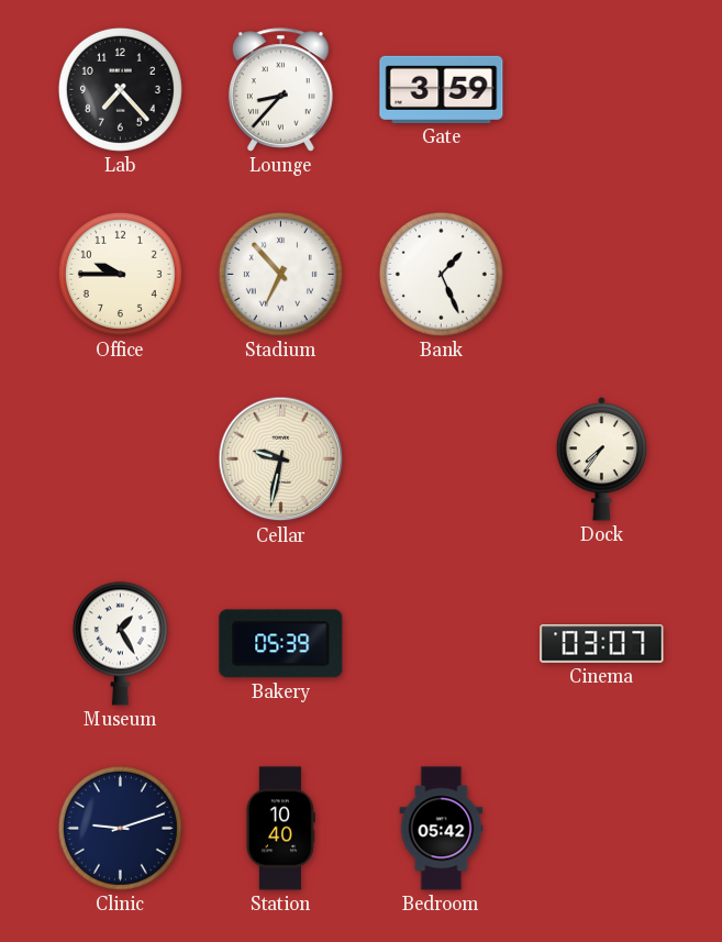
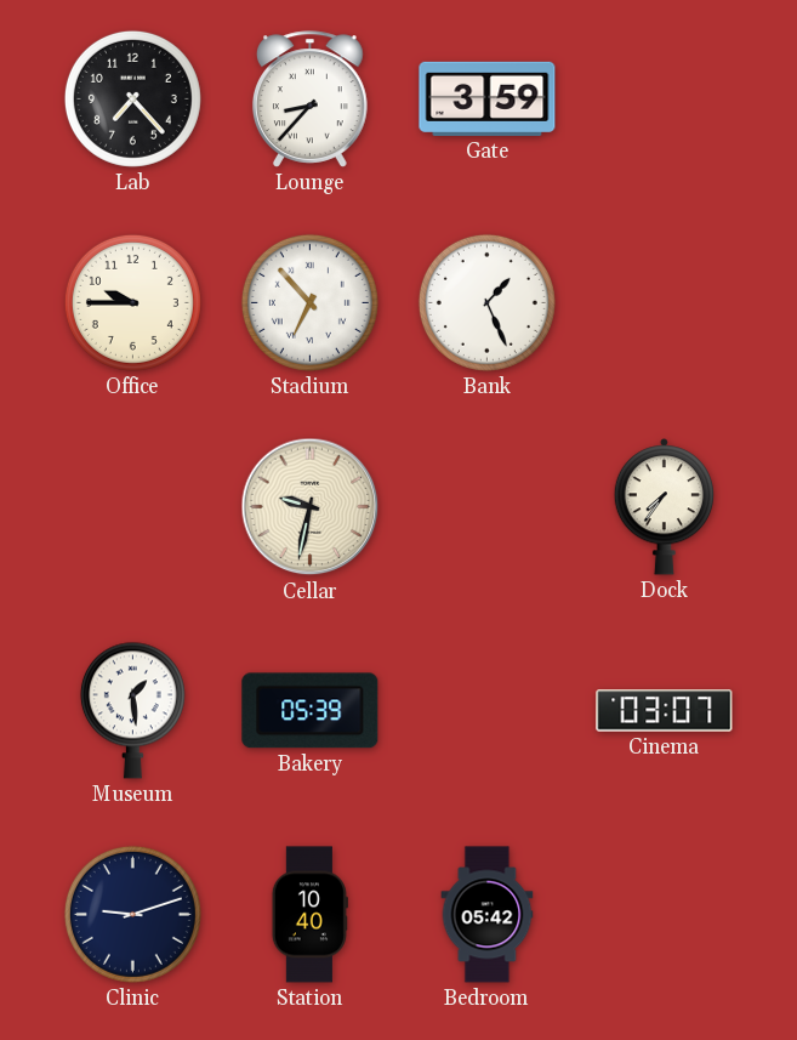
Museum: 1:25 -> 1:29 (132, 710)
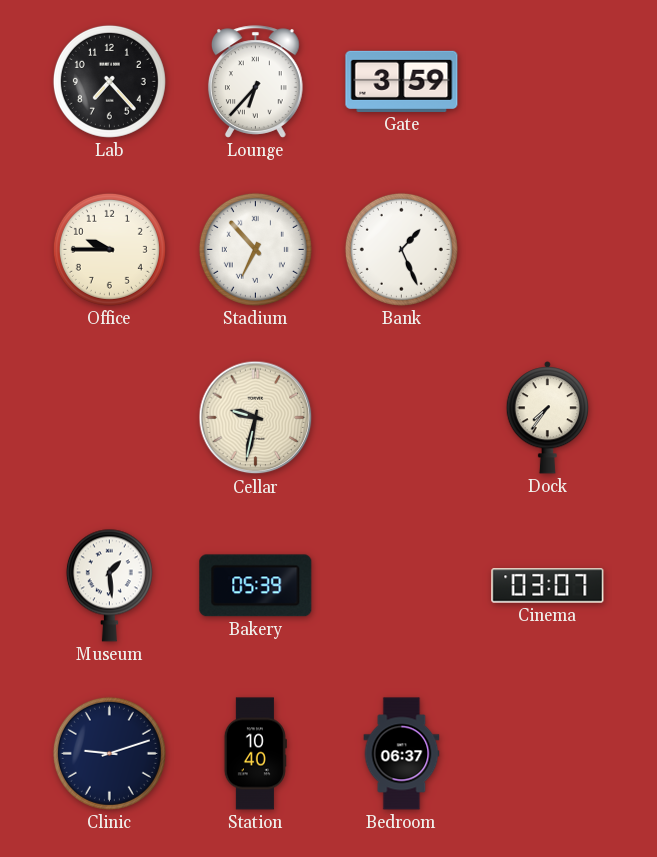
Lounge: 8:37 -> 6:37 (255, 82)
Bedroom: 05:42 -> 06:37 (402, 754)
